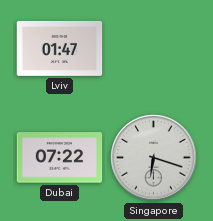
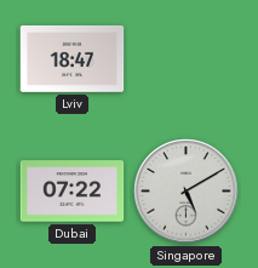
Lviv: 01:47 -> 18:47 (73, 58)
Singapore: 6:18 -> 5:10 (187, 192)
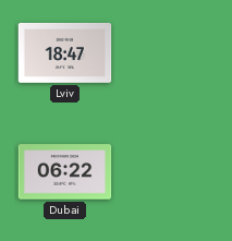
Dubai: 07:22 -> 06:22 (65, 172)
Singapore: 5:10 -> none (187, 192)
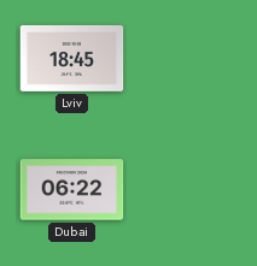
Lviv: 18:47 -> 18:45 (72, 58)
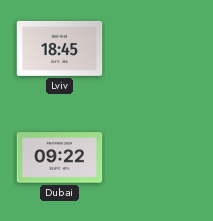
Dubai: 06:22 -> 09:22 (60, 158)
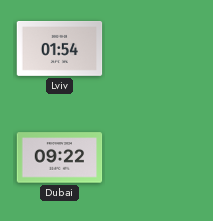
Lviv: 18:45 -> 01:54 (60, 48)
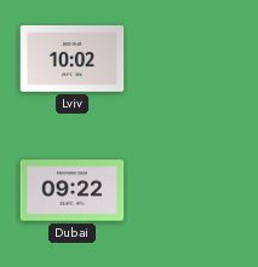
Lviv: 01:54 -> 10:02 (73, 58)
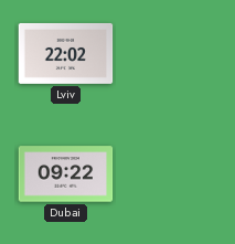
Lviv: 10:02 -> 22:02 (66, 53)
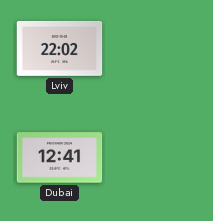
Dubai: 09:22 -> 12:41 (60, 158)
